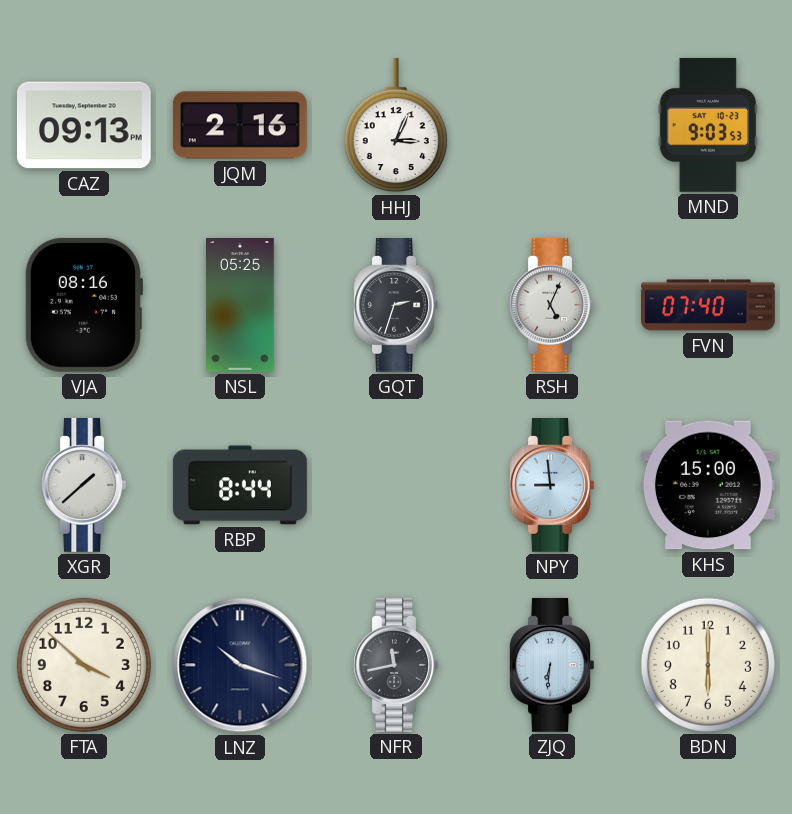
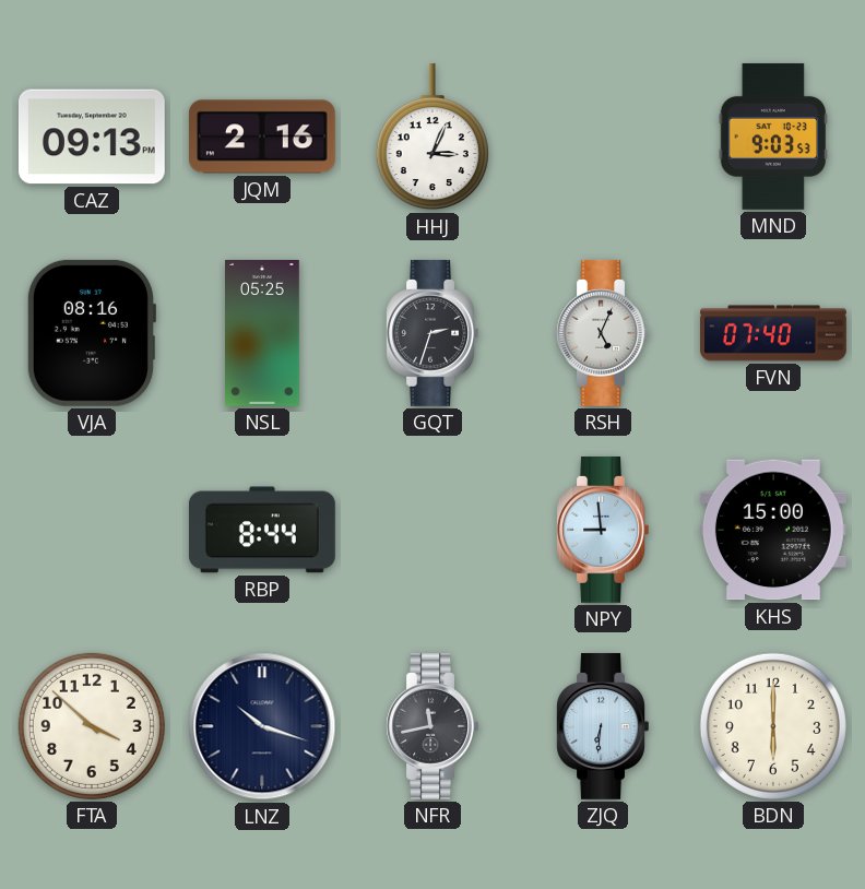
XGR: 1:38 -> none (84, 485)
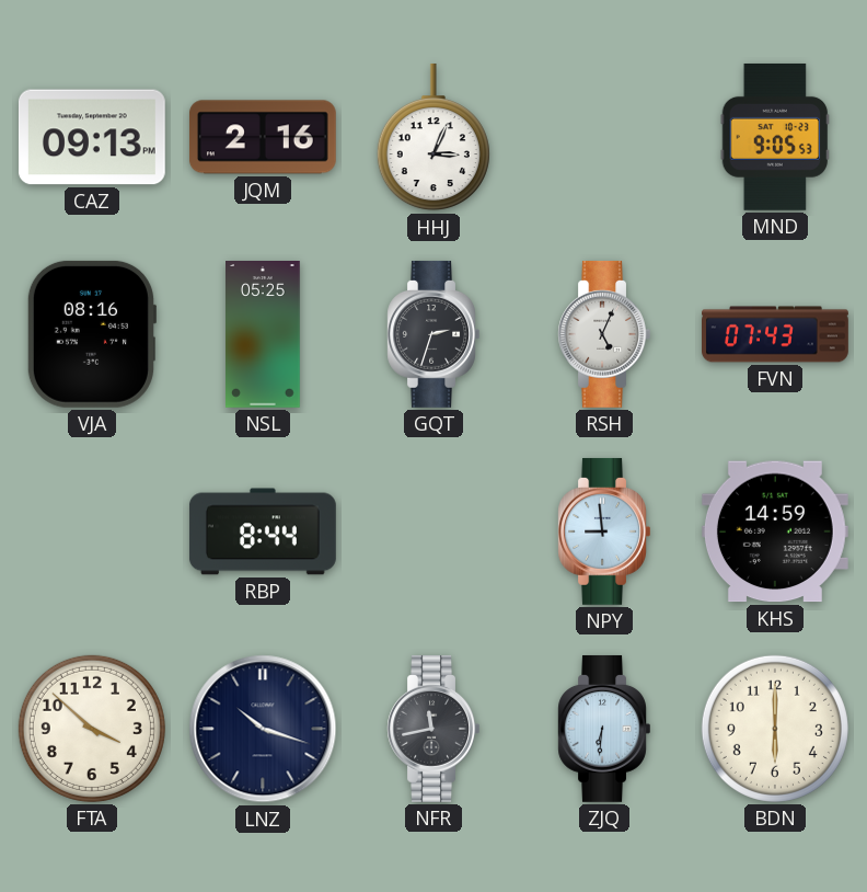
MND: 9:03 -> 9:05 (775, 137)
FVN: 07:40 -> 07:43 (776, 334)
KHS: 15:00 -> 14:59 (775, 531)
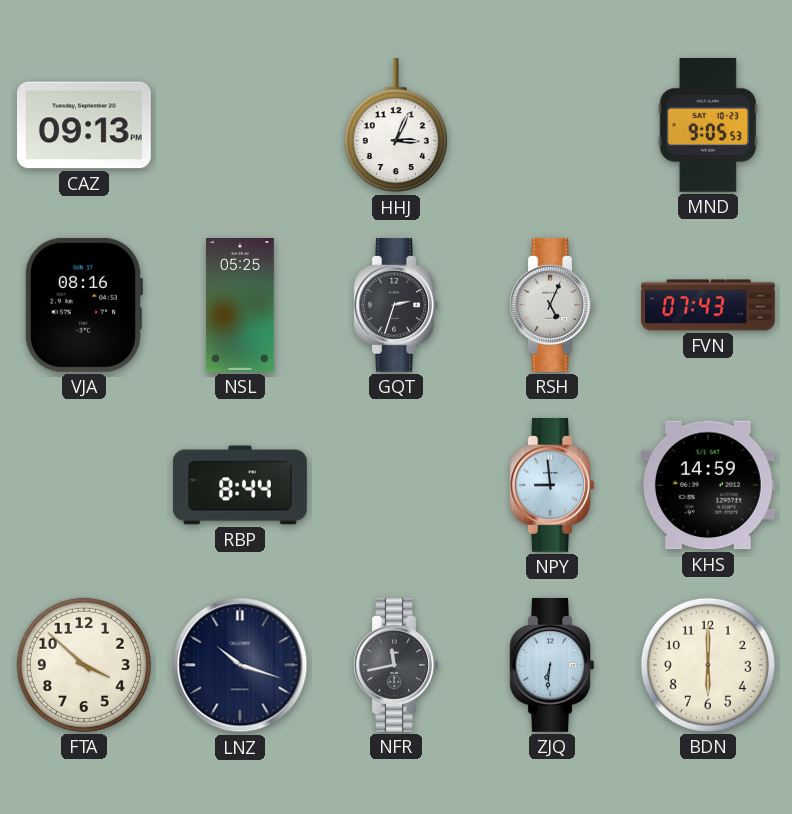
JQM: 2:16 -> none (263, 137)
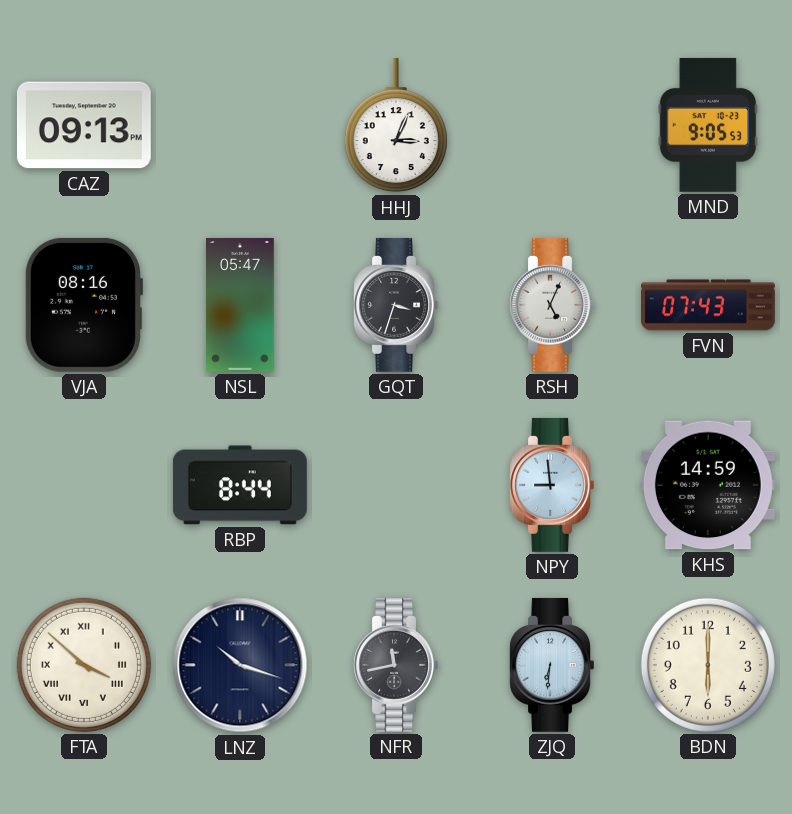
NSL: 05:25 -> 05:47 (241, 306)
GQT: 2:33 -> 3:33 (396, 305)
FTA numerals: Arabic -> Roman (84, 665)
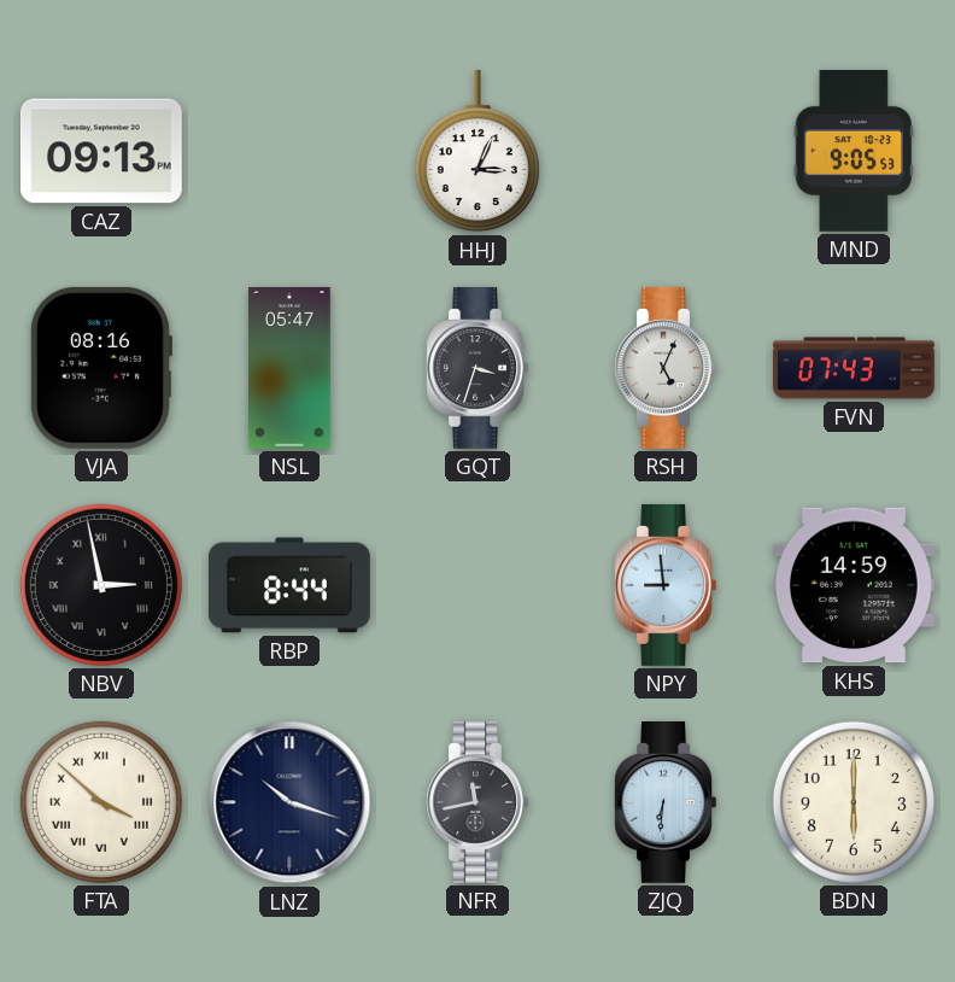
NBV: none -> 2:58 (101, 585)
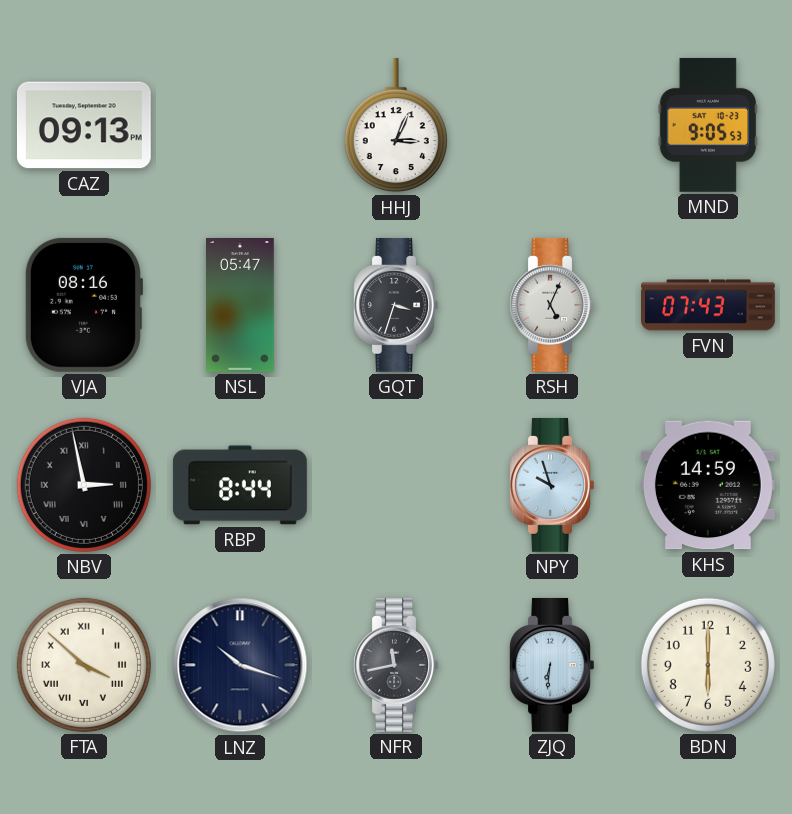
NPY: 8:59 -> 9:57 (552, 485)
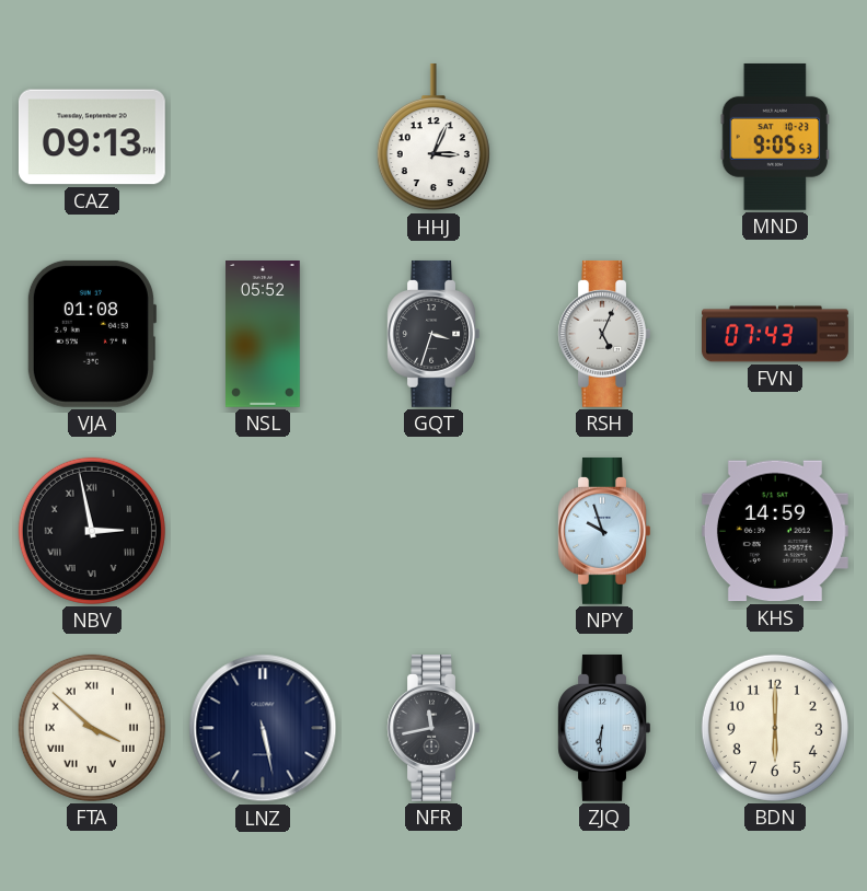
VJA: 08:16 -> 01:08 (91, 334)
NSL: 05:47 -> 05:52 (264, 335)
RBP: 8:44 -> none (240, 485)
LNZ: 10:18 -> 5:28 (263, 728)
